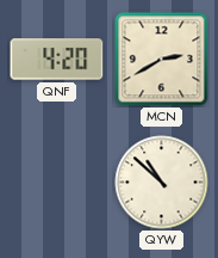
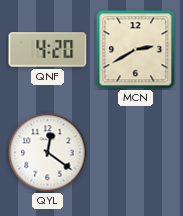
QYL: none -> 12:21 (48, 153)
QYW: 10:52 -> none (162, 183)
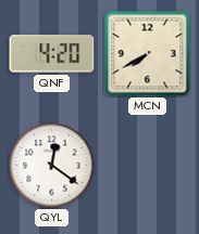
MCN: 2:40 -> 7:40 (148, 54)
